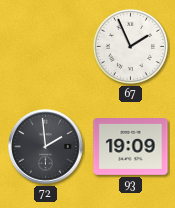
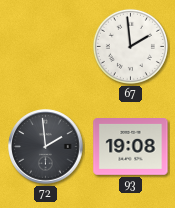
67: 1:56 -> 1:59 (130, 46)
93: 19:09 -> 19:08 (131, 147)
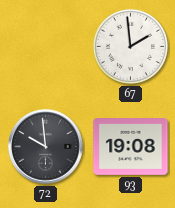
72: 1:59 -> 9:59 (46, 147)
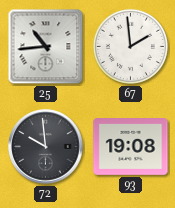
25: none -> 10:44 (46, 47)
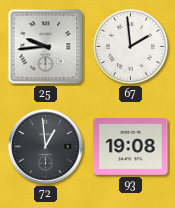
25: 10:44 -> 9:44 (46, 47)
72: 9:59 -> 12:59 (46, 147)
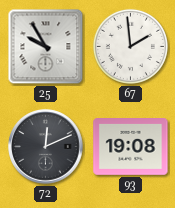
25: 9:44 -> 9:55 (46, 47)
72: 12:59 -> 12:11 (46, 147)
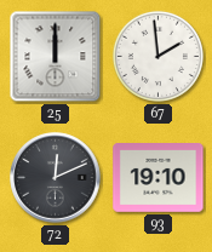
25: 9:55 -> 12:00 (56, 57)
93: 19:08 -> 19:10 (159, 178)
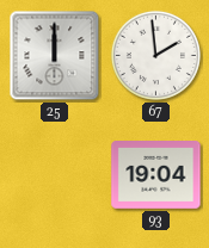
72: 12:11 -> none (56, 178)
93: 19:10 -> 19:04 (156, 175)
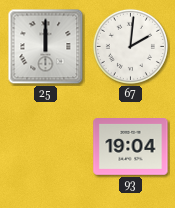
67: 1:59 -> 2:01 (130, 46)
